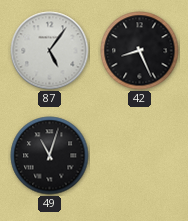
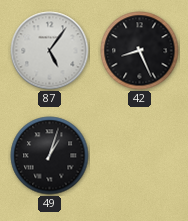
49: 11:03 -> 1:03 (50, 156)
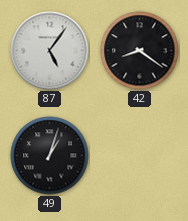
42: 8:26 -> 8:21 (140, 51)
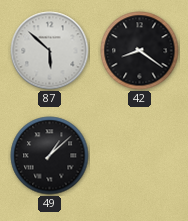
87: 5:06 -> 5:52 (50, 51)
49: 1:03 -> 1:08 (50, 156)
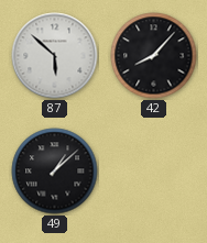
42: 8:21 -> 8:07 (154, 56)
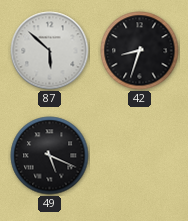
42: 8:07 -> 8:33 (140, 51)
49: 1:08 -> 5:19 (50, 156)
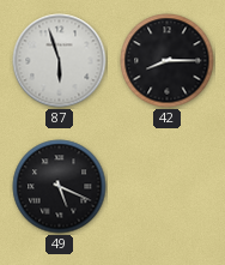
87: 5:52 -> 5:57 (60, 61)
42: 8:33 -> 8:15 (168, 61)
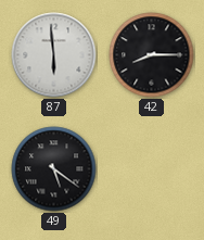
87: 5:57 -> 5:59 (54, 55)
49: 5:19 -> 5:21 (54, 169)
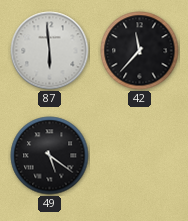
42: 8:15 -> 11:37 (140, 51)
